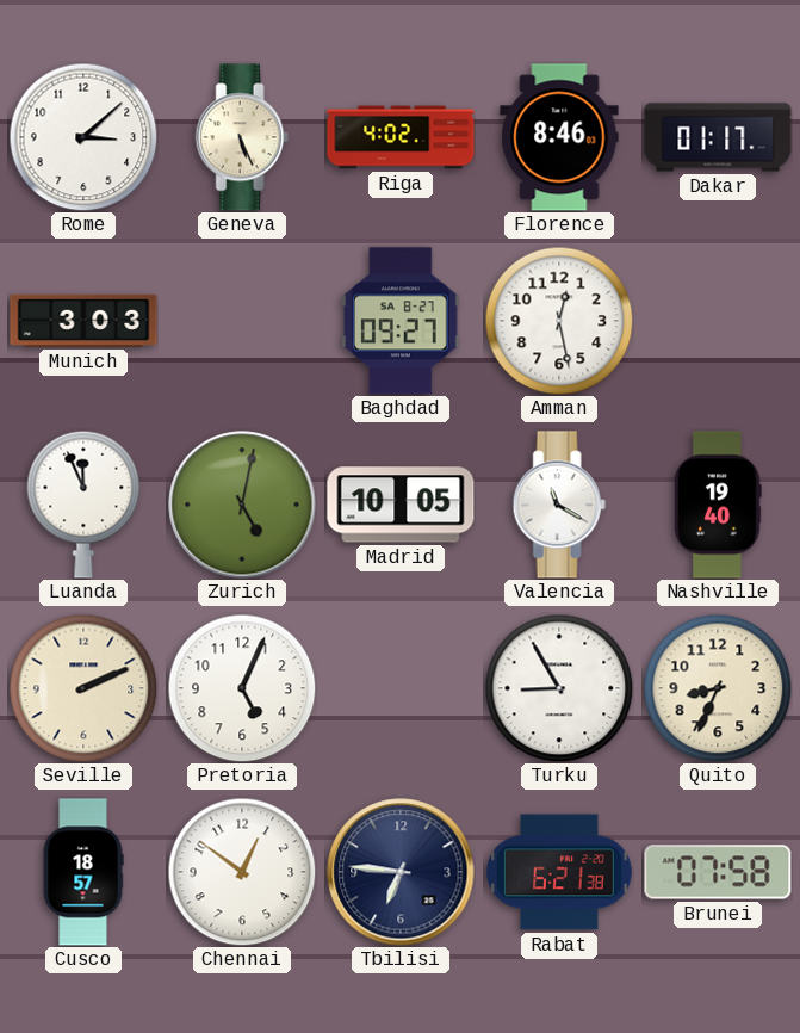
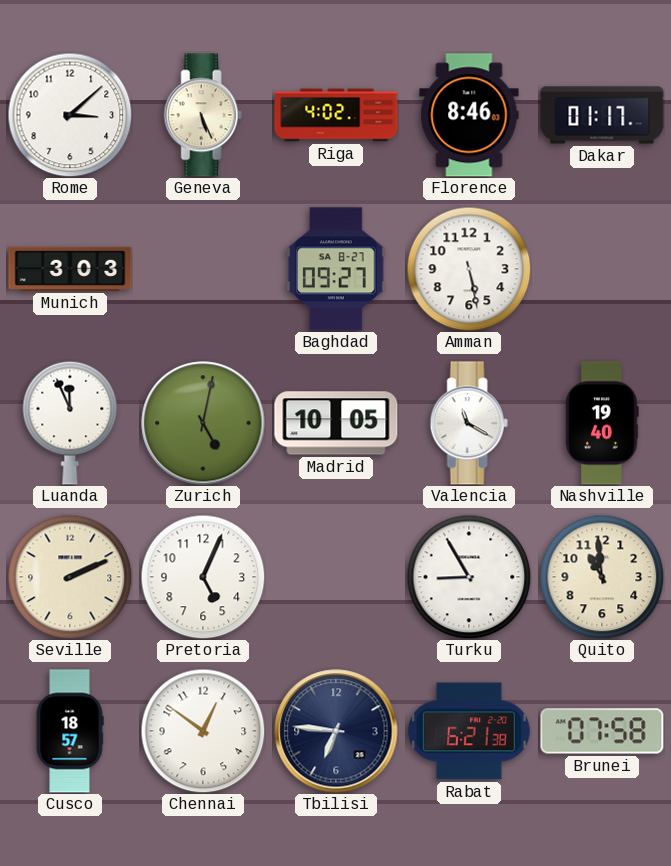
Amman: 12:28 -> 5:28 (469, 269)
Quito: 8:34 -> 10:59 (602, 577)
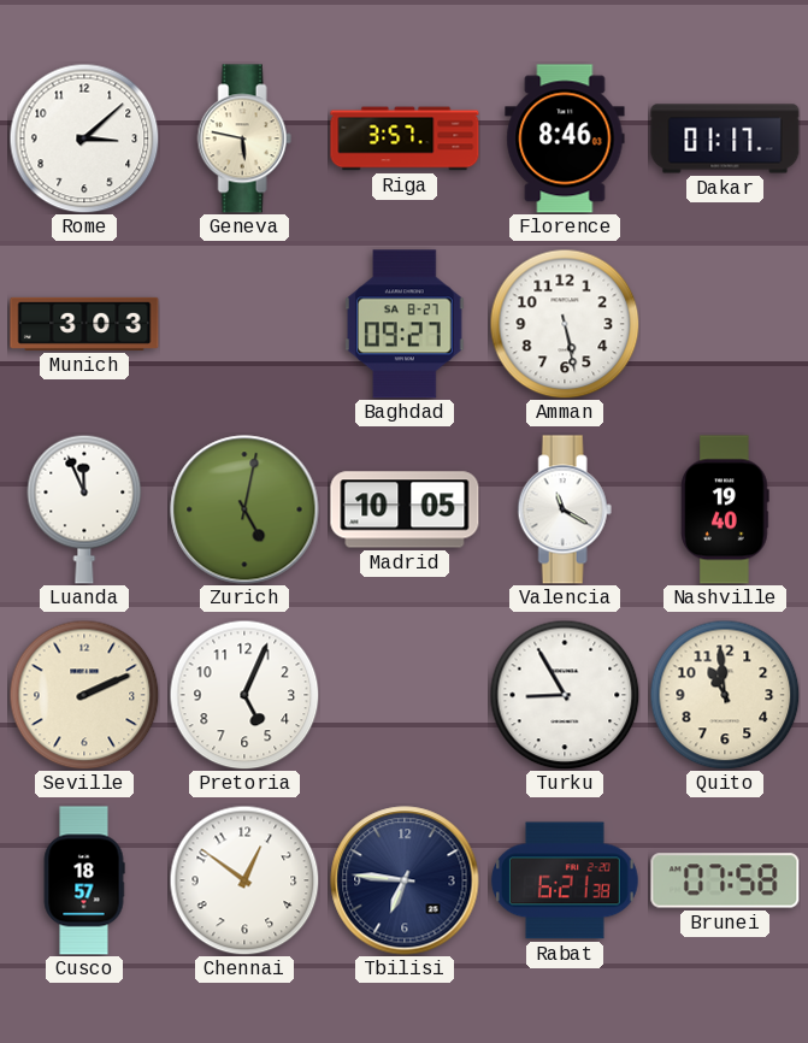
Geneva: 5:26 -> 5:47 (244, 139)
Riga: 4:02 -> 3:57 (405, 139)
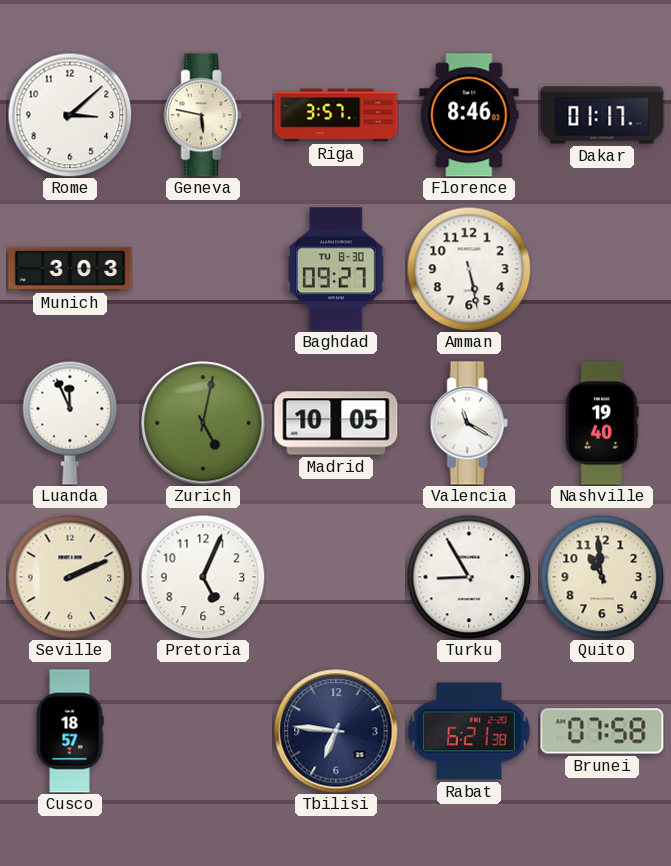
Baghdad date: SA 8-27 -> TU 8-30 (337, 269)
Chennai: 12:51 -> none (244, 880)
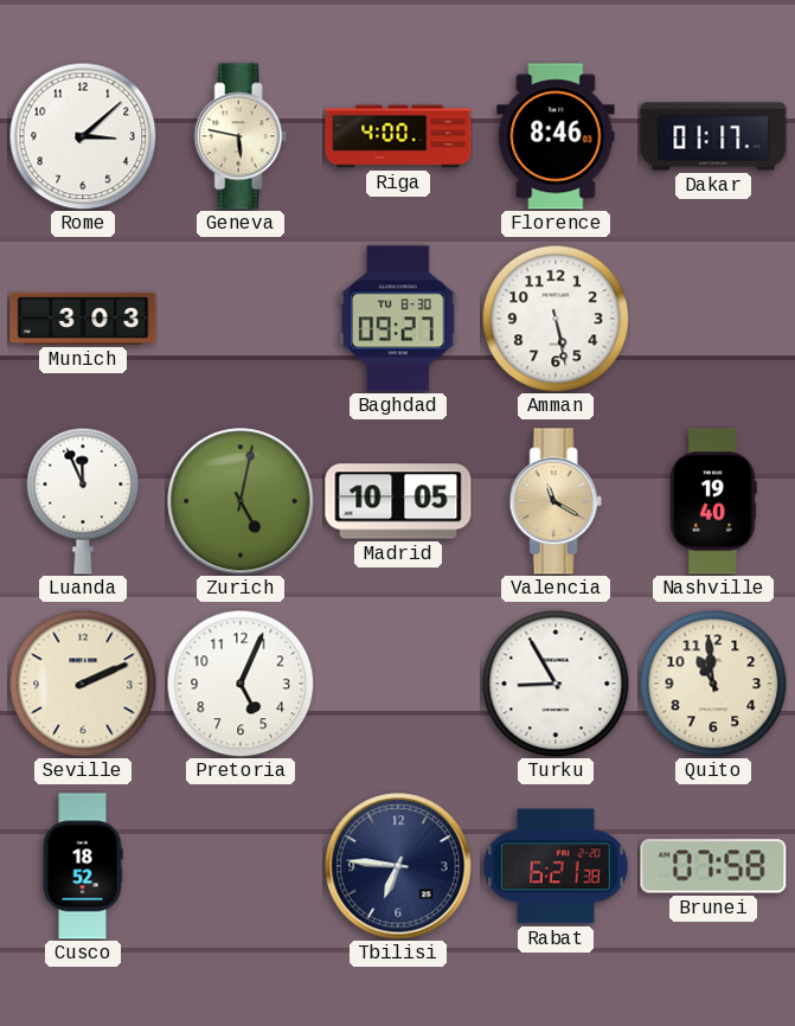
Riga: 3:57 -> 4:00 (398, 136)
Valencia dial: white -> champagne (556, 501)
Cusco: 18:57 -> 18:52 (83, 866)
